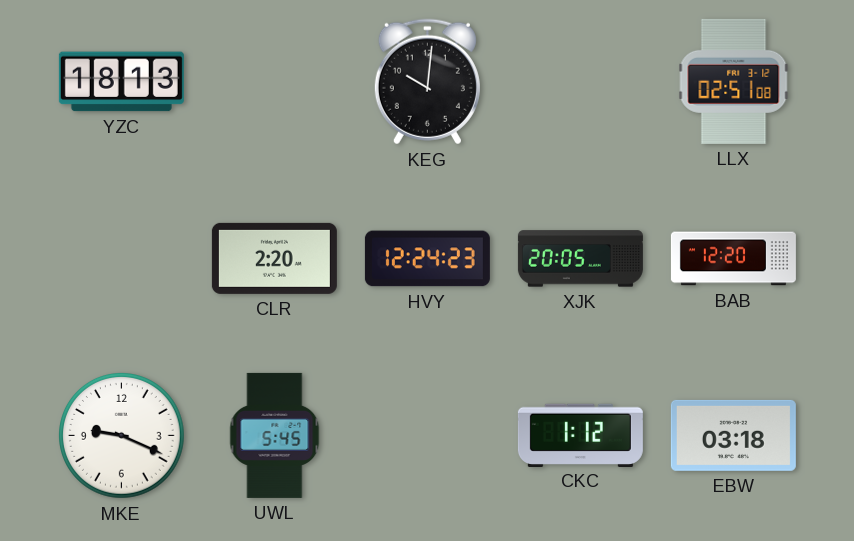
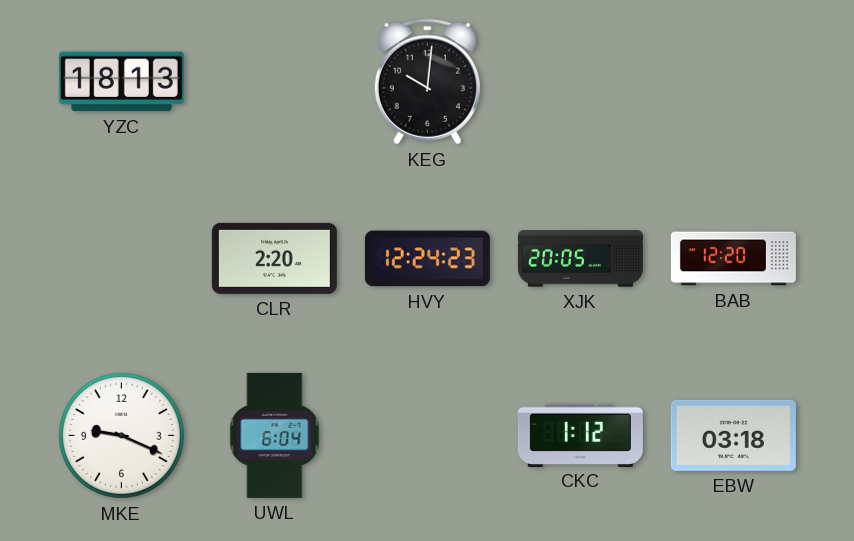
LLX: 02:51 -> none (734, 81)
UWL: 5:45 -> 6:04 (275, 435)
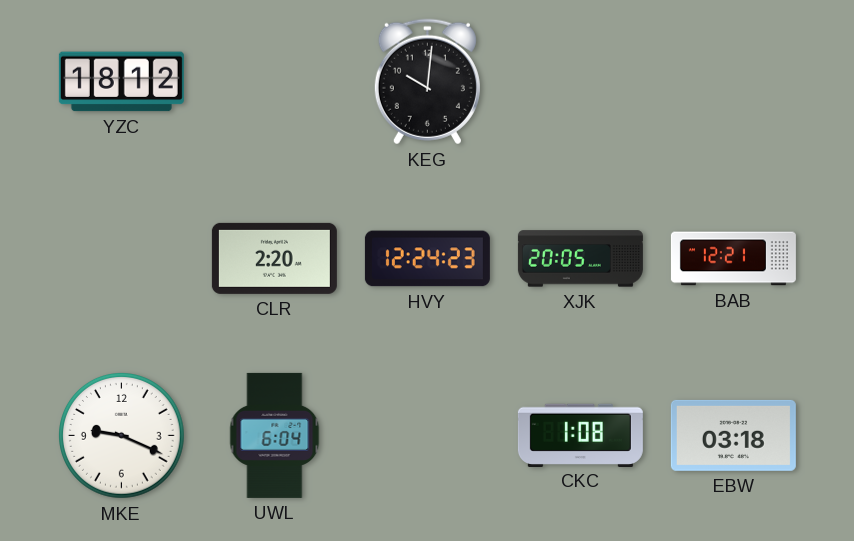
YZC: 18:13 -> 18:12 (121, 82)
BAB: 12:20 -> 12:21 (733, 259)
CKC: 1:12 -> 1:08 (580, 435)
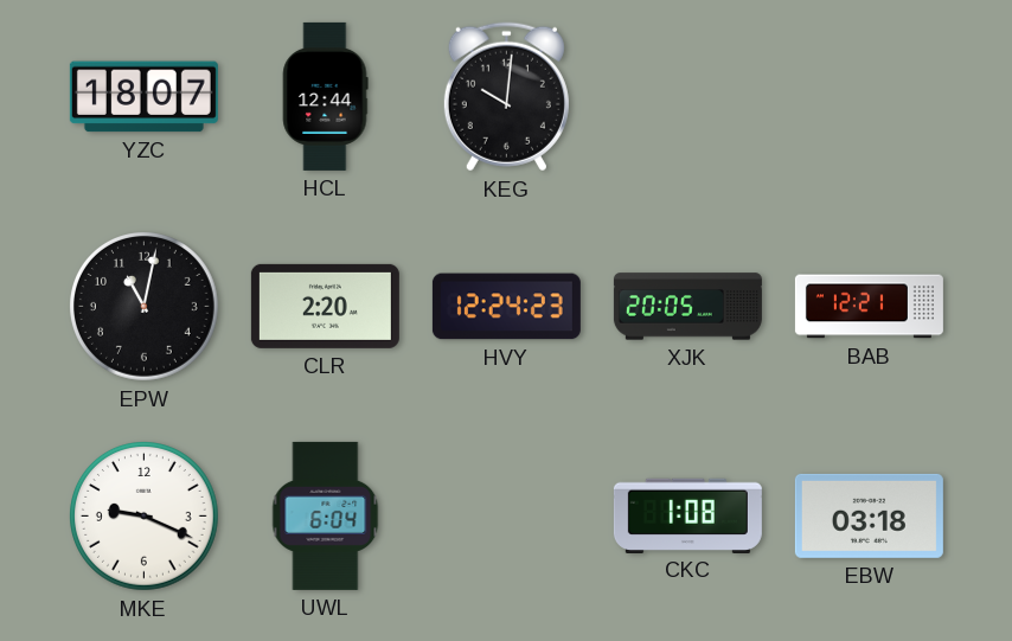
YZC: 18:12 -> 18:07 (143, 97)
HCL: none -> 12:44 (325, 96)
EPW: none -> 11:02 (145, 307)
